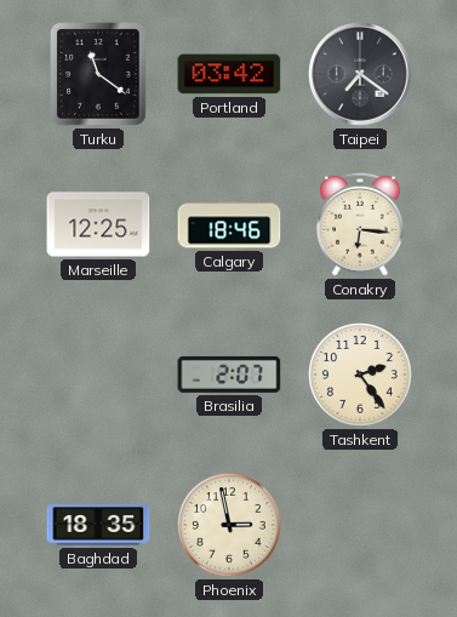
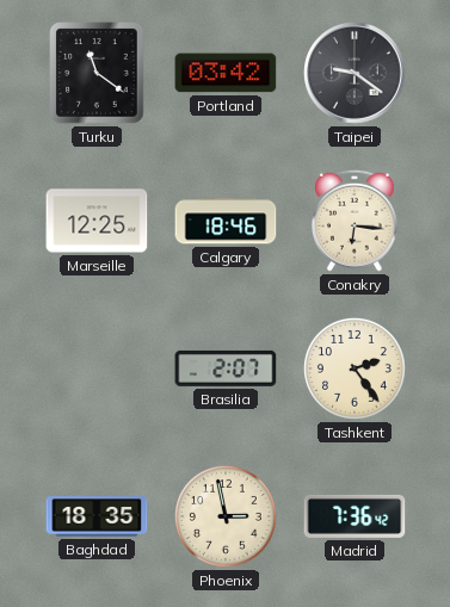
Taipei: 7:21 -> 9:21 (355, 73)
Madrid: none -> 7:36 (355, 516)
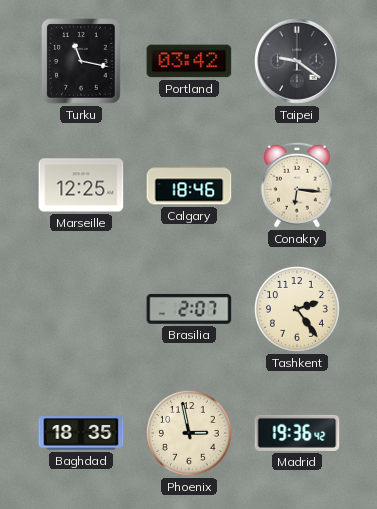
Turku: 11:21 -> 11:17 (81, 61)
Madrid: 7:36 -> 19:36 (297, 433)
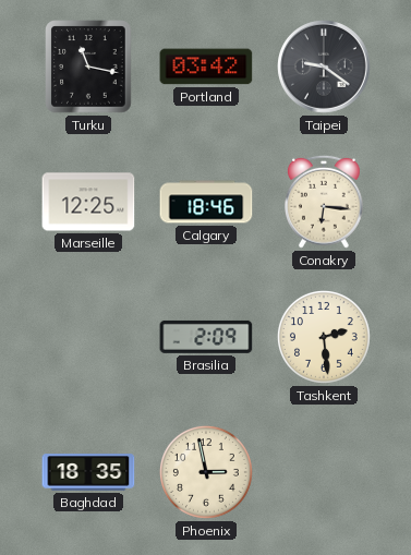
Brasilia: 2:07 -> 2:09 (206, 337)
Tashkent: 2:24 -> 2:29 (324, 337)
Madrid: 19:36 -> none (297, 433)
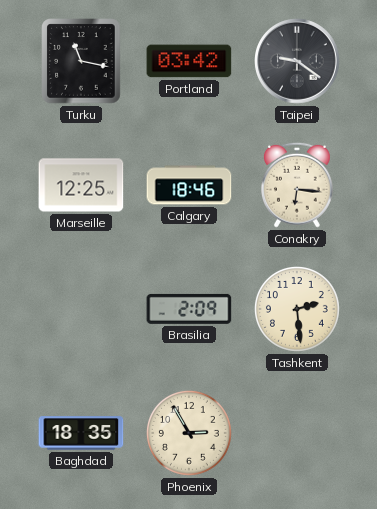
Phoenix: 2:58 -> 2:55 (189, 433)
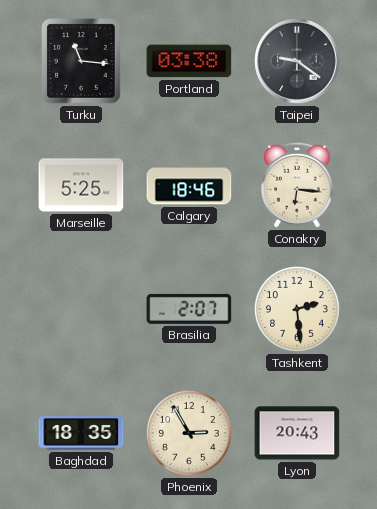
Turku: 11:17 -> 11:16 (81, 61)
Portland: 03:42 -> 03:38 (189, 61)
Marseille: 12:25 -> 5:25 (81, 185)
Brasilia: 2:09 -> 2:07 (189, 309)
Lyon: none -> 20:43 (297, 433)
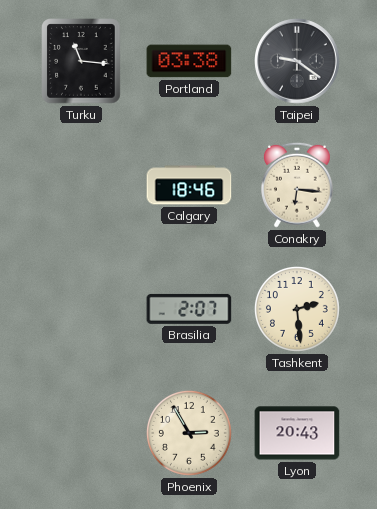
Marseille: 5:25 -> none (81, 185)
Baghdad: 18:35 -> none (81, 433)
